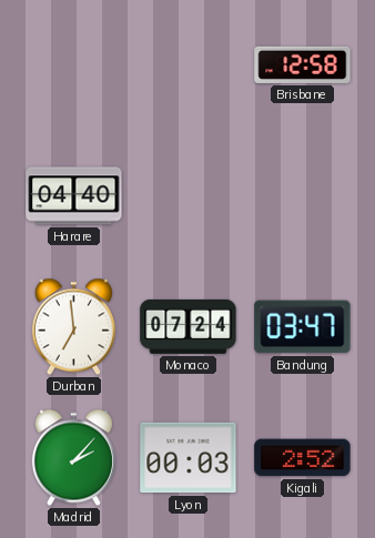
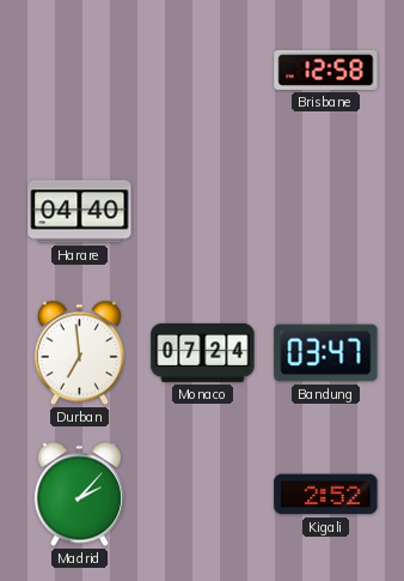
Lyon: 00:03 -> none (189, 458)
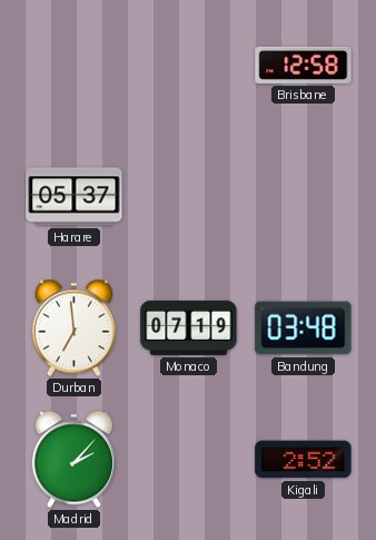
Harare: 04:40 -> 05:37 (75, 197)
Monaco: 07:24 -> 07:19 (189, 327)
Bandung: 03:47 -> 03:48 (304, 328)
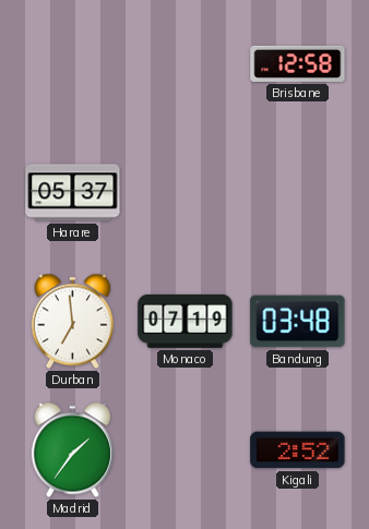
Madrid: 2:07 -> 1:36 (72, 450)
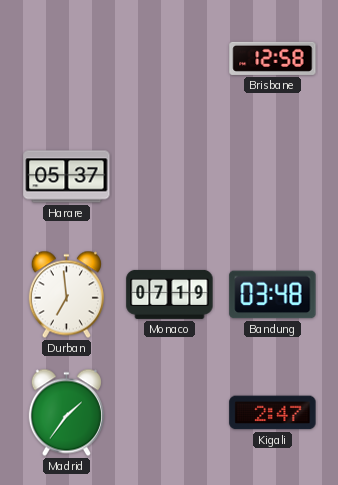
Kigali: 2:52 -> 2:47 (273, 413)
